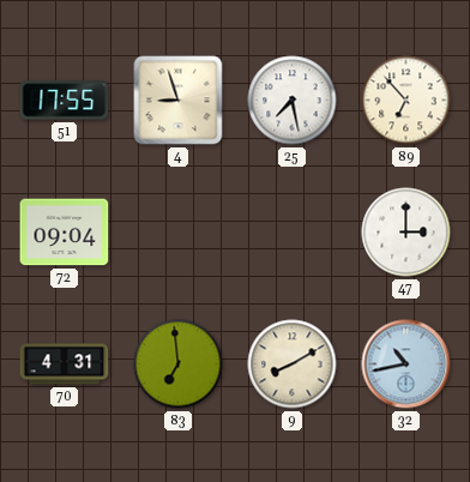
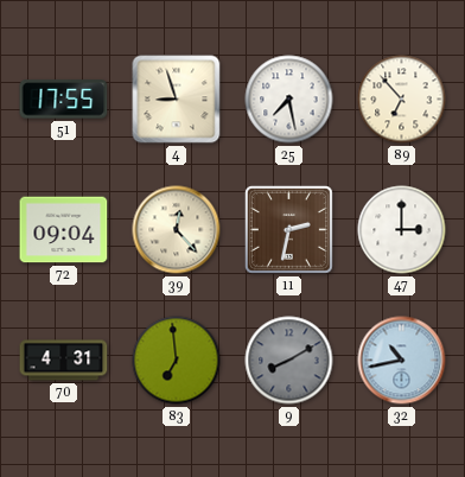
39: none -> 12:23 (177, 230)
11: none -> 2:32 (288, 229)
9 dial: cream -> grey (289, 361)
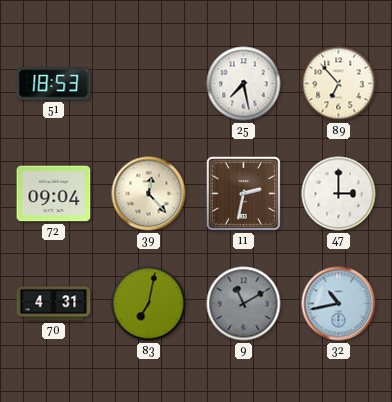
51: 17:55 -> 18:53 (54, 84)
4: 8:57 -> none (177, 100)
83: 6:59 -> 7:02 (149, 304)
9: 8:10 -> 11:10 (244, 304)
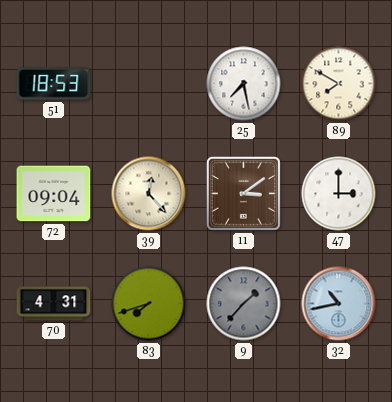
89: 6:53 -> 7:50 (339, 84)
11: 2:32 -> 3:09 (243, 193)
83: 7:02 -> 7:42 (149, 304)
9: 11:10 -> 1:37 (244, 304)
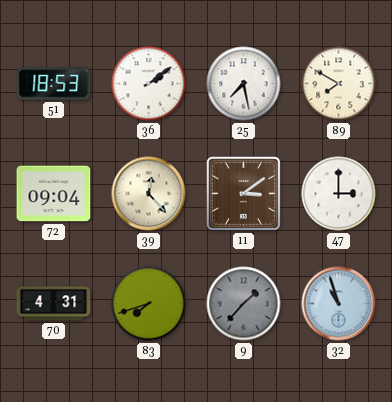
36: none -> 2:09 (149, 84)
32: 10:43 -> 10:57 (339, 304)
